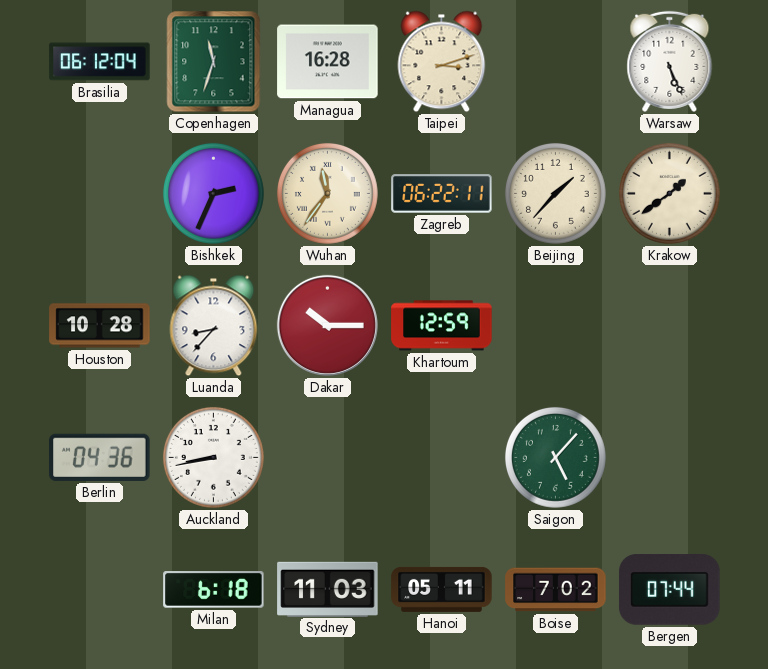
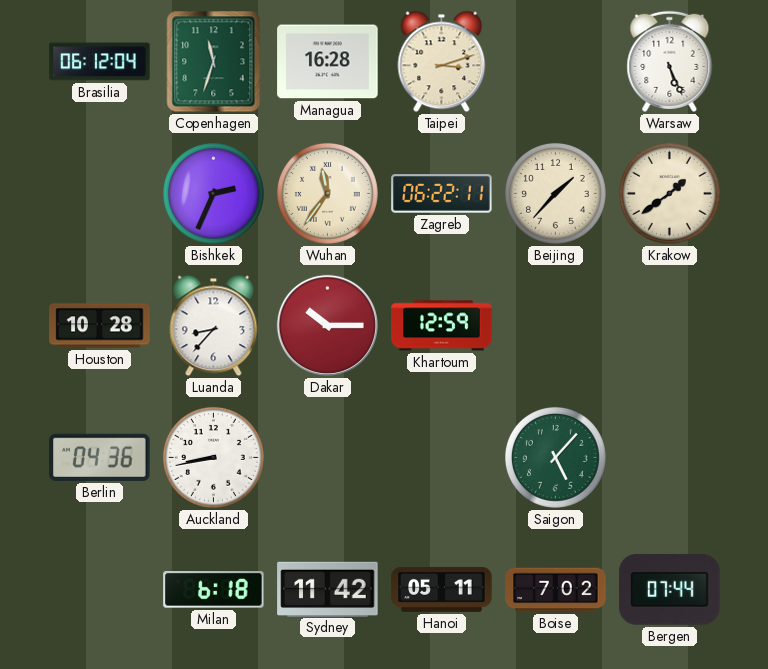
Sydney: 11:03 -> 11:42 (328, 589)
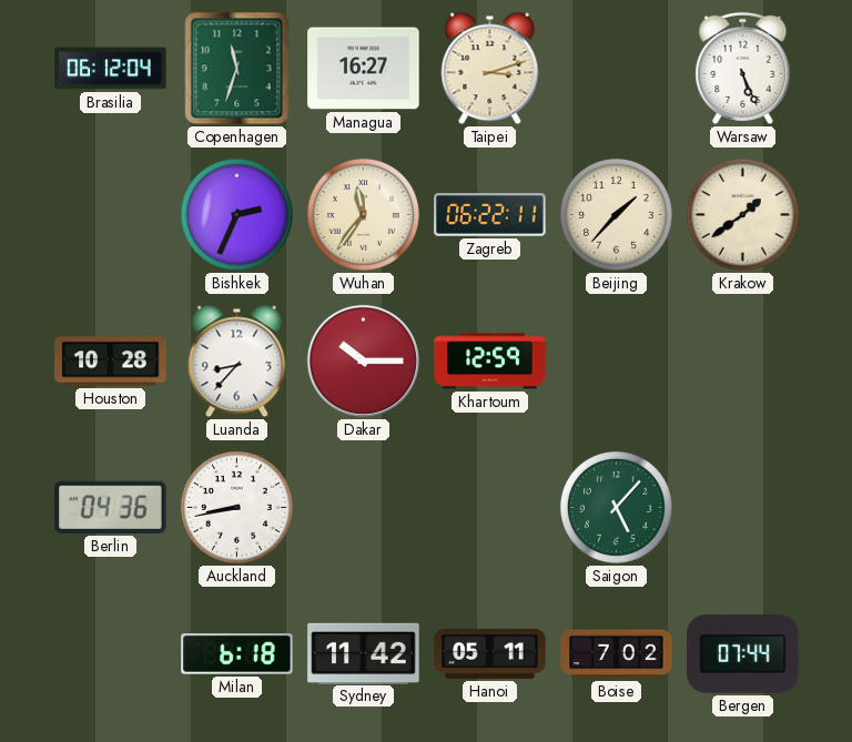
Managua: 16:28 -> 16:27 (364, 69)
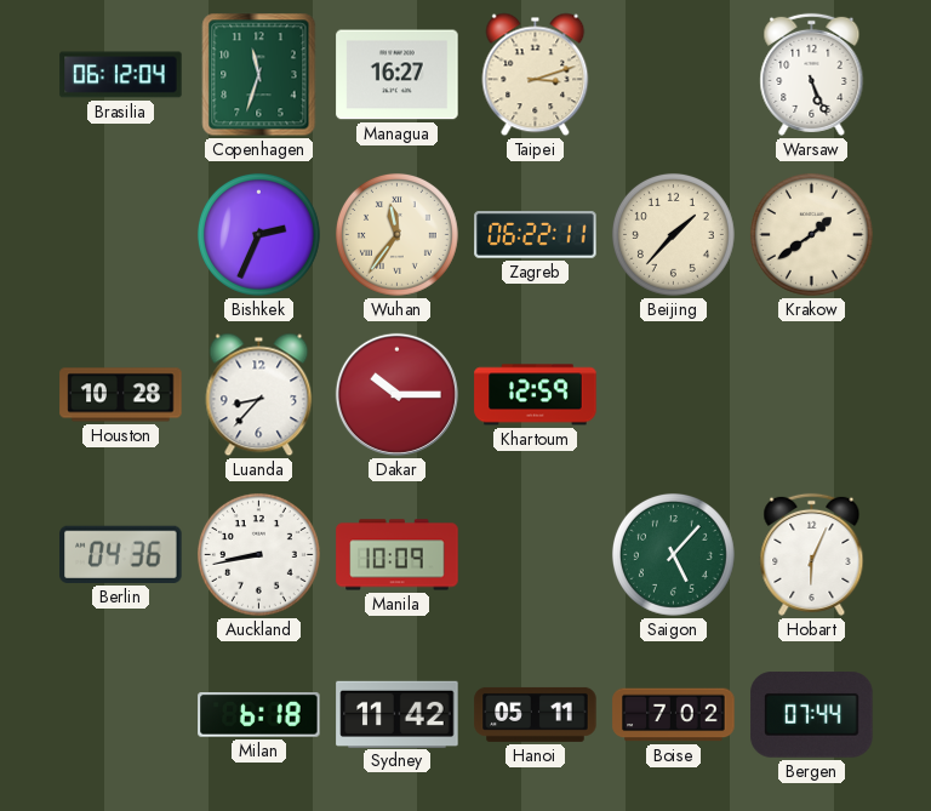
Manila: none -> 10:09 (398, 555)
Hobart: none -> 6:04 (812, 554)
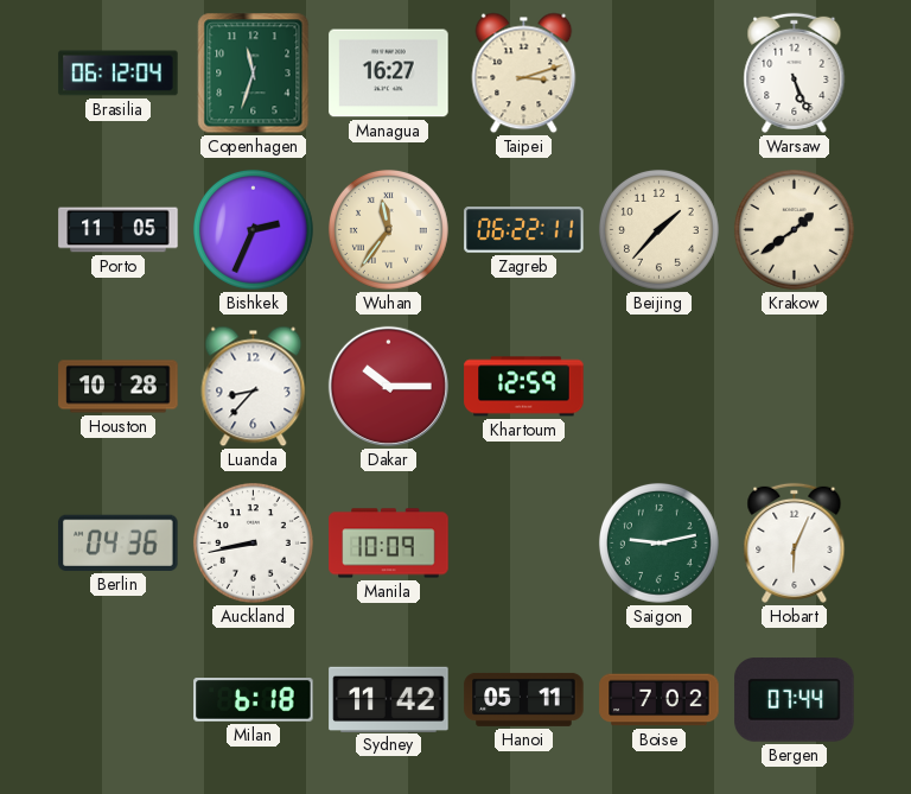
Porto: none -> 11:05 (119, 230)
Saigon: 5:07 -> 9:13 (658, 542)
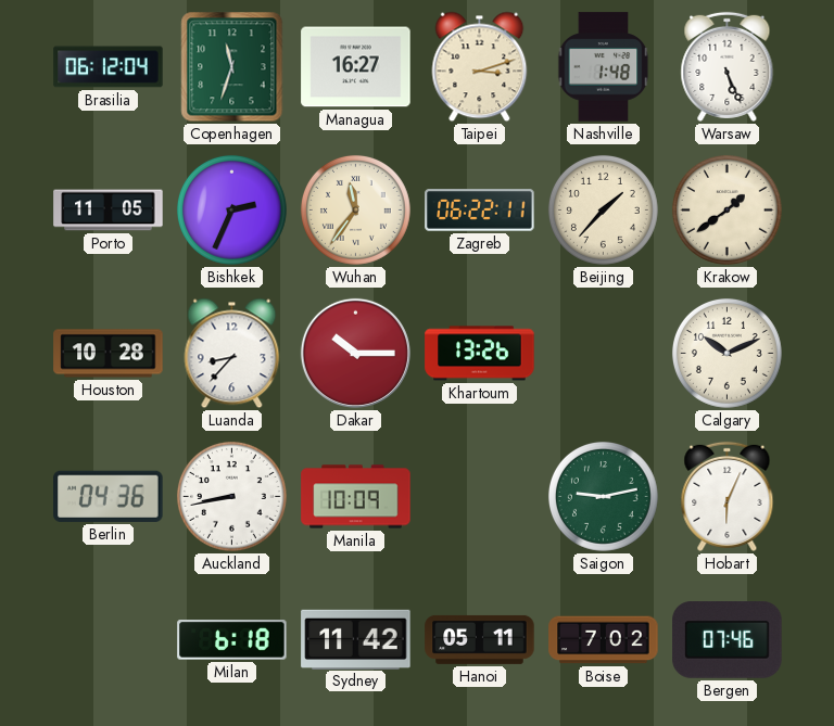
Nashville: none -> 1:48 (604, 67)
Khartoum: 12:59 -> 13:26 (480, 354)
Calgary: none -> 10:11 (726, 353)
Bergen: 07:44 -> 07:46 (728, 640)
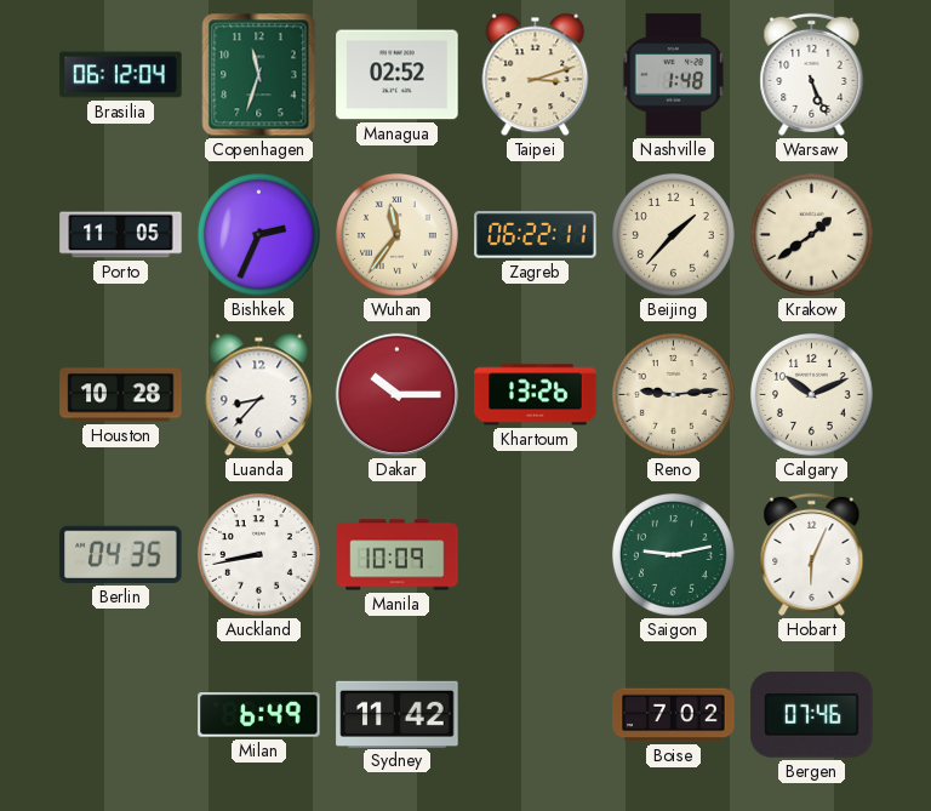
Managua: 16:27 -> 02:52 (398, 75)
Reno: none -> 9:14 (673, 394)
Berlin: 04:36 -> 04:35 (121, 554)
Milan: 6:18 -> 6:49 (259, 715)
Hanoi: 05:11 -> none (480, 639)
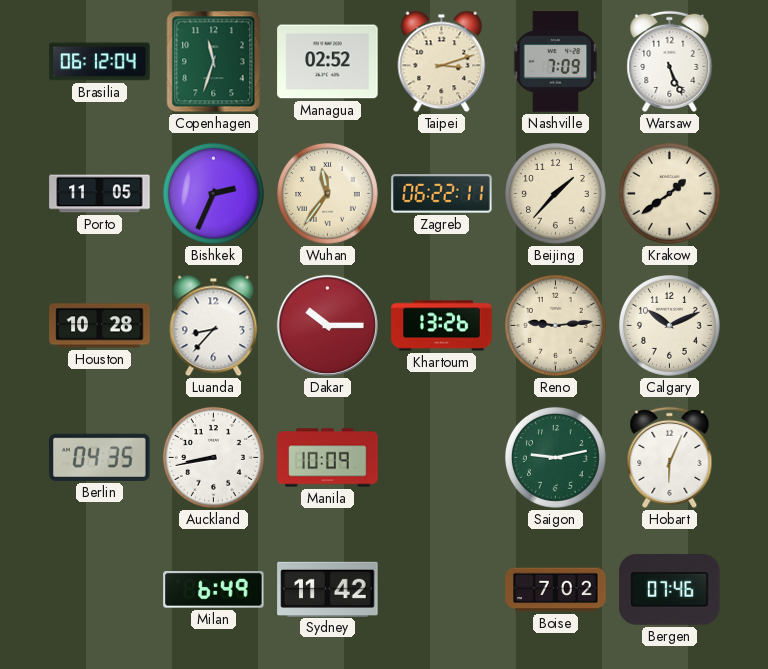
Nashville: 1:48 -> 7:09 (556, 62)
